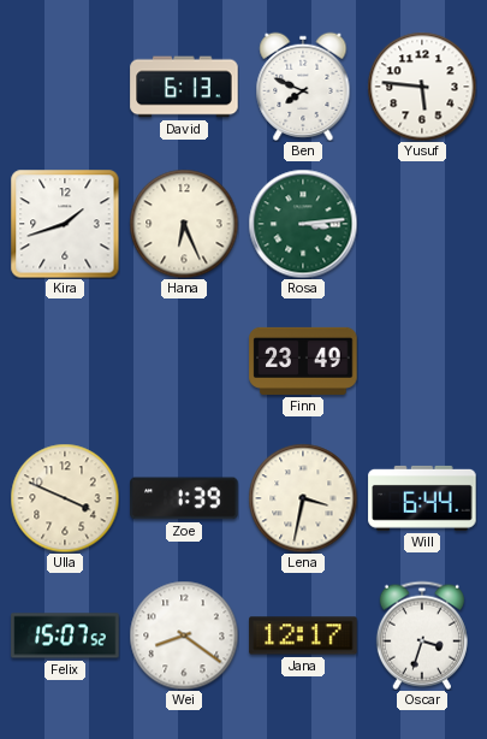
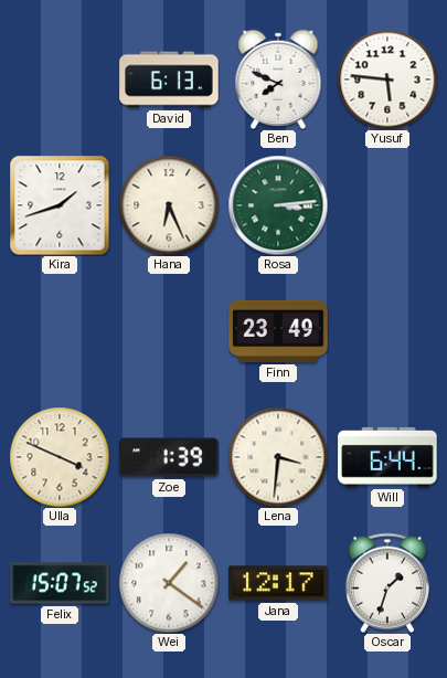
Lena: 3:32 -> 3:31 (278, 457)
Wei: 8:21 -> 1:21 (169, 583)
Oscar: 3:33 -> 1:33 (387, 583)
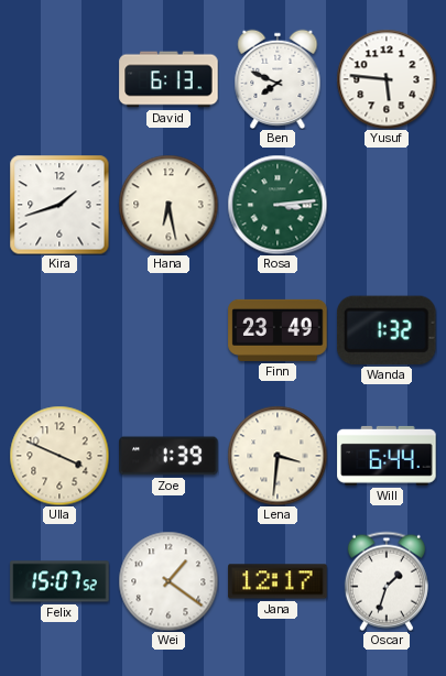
Hana: 6:26 -> 6:28 (168, 205)
Wanda: none -> 1:32 (387, 330)
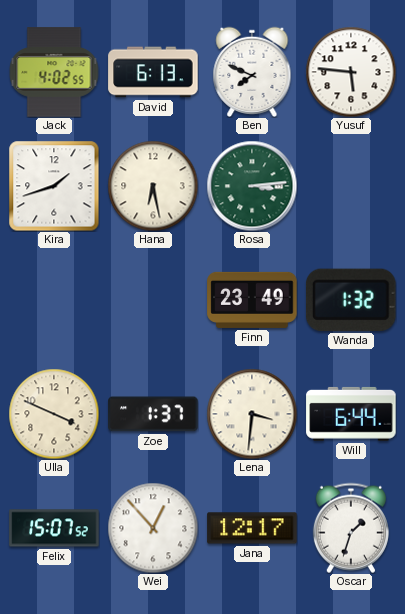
Jack: none -> 4:02 (54, 72)
Zoe: 1:39 -> 1:37 (153, 414)
Wei: 1:21 -> 12:53 (153, 528)
